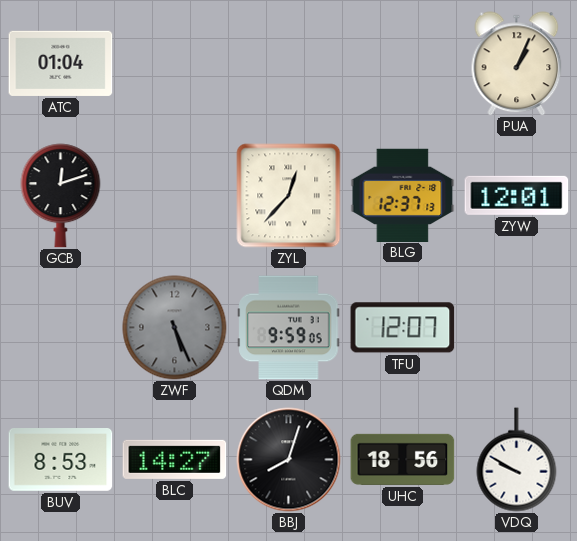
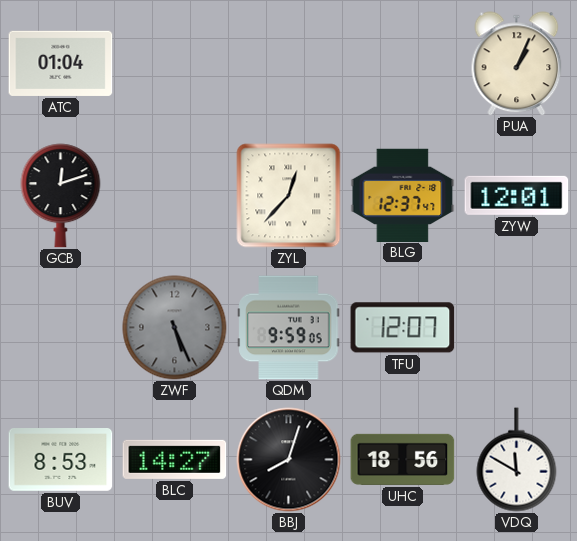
BLG: 12:37:13 -> 12:37:47 (403, 195)
VDQ: 9:50 -> 11:50 (517, 460)
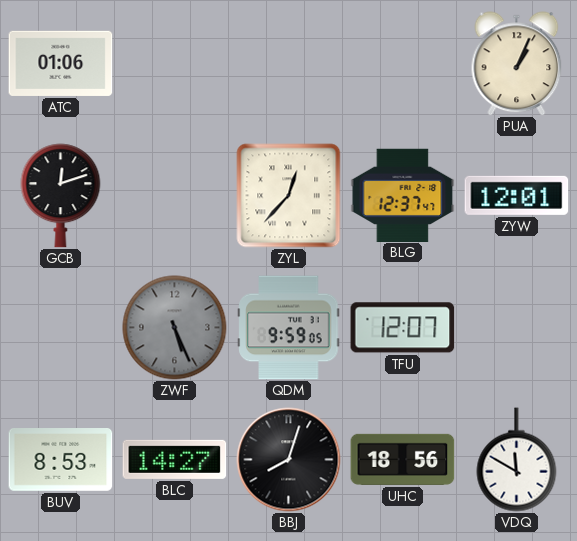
ATC: 01:04 -> 01:06 (61, 63)
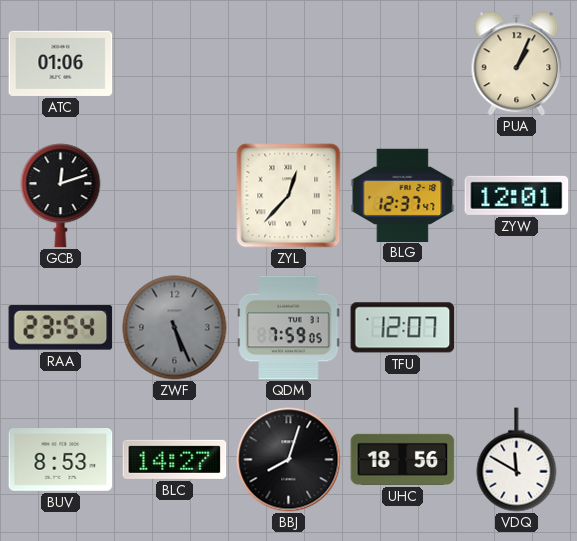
RAA: none -> 23:54 (61, 328)
QDM: 9:59 -> 7:59 (289, 328)
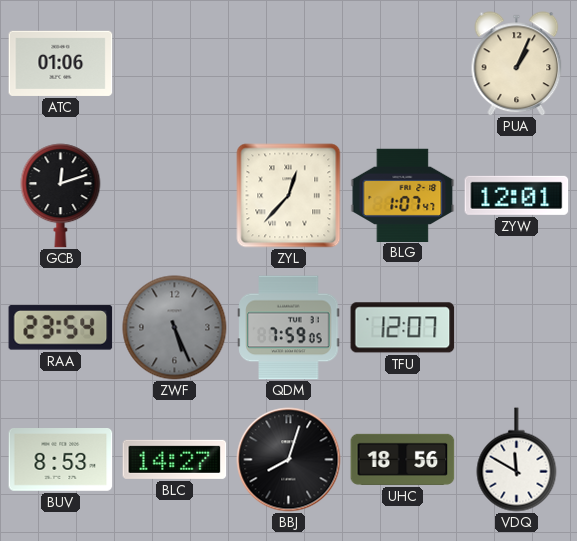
BLG: 12:37 -> 1:07 (403, 195)
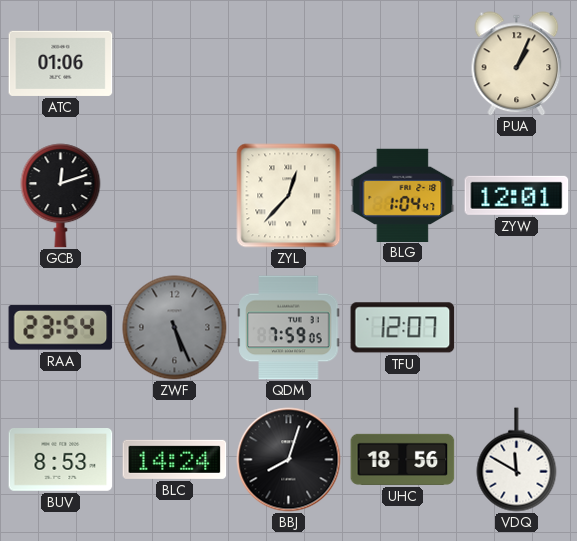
BLG: 1:07 -> 1:04 (403, 195)
BLC: 14:27 -> 14:24 (175, 459)
